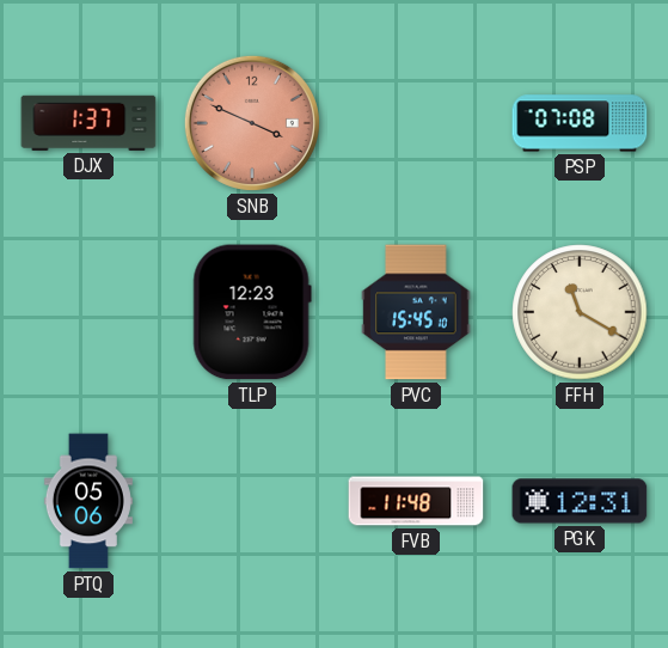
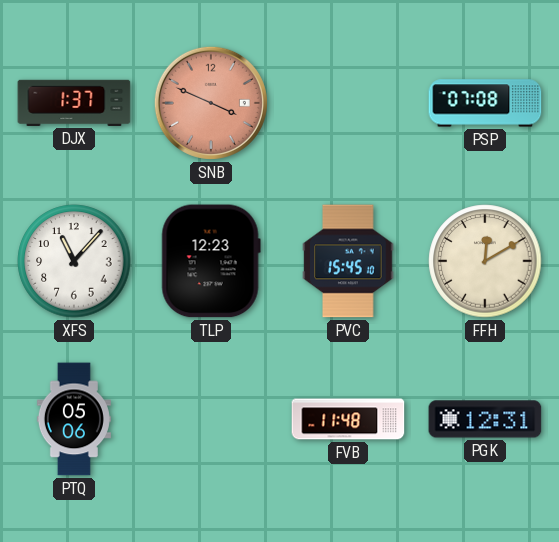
XFS: none -> 11:07 (74, 261)
FFH: 11:20 -> 12:10 (485, 261)
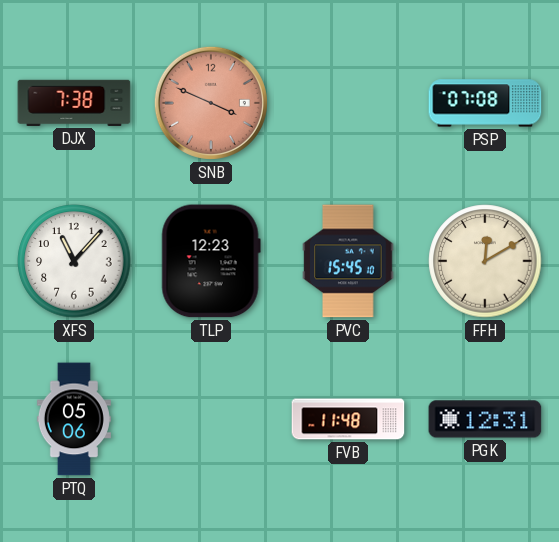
DJX: 1:37 -> 7:38 (74, 103)
